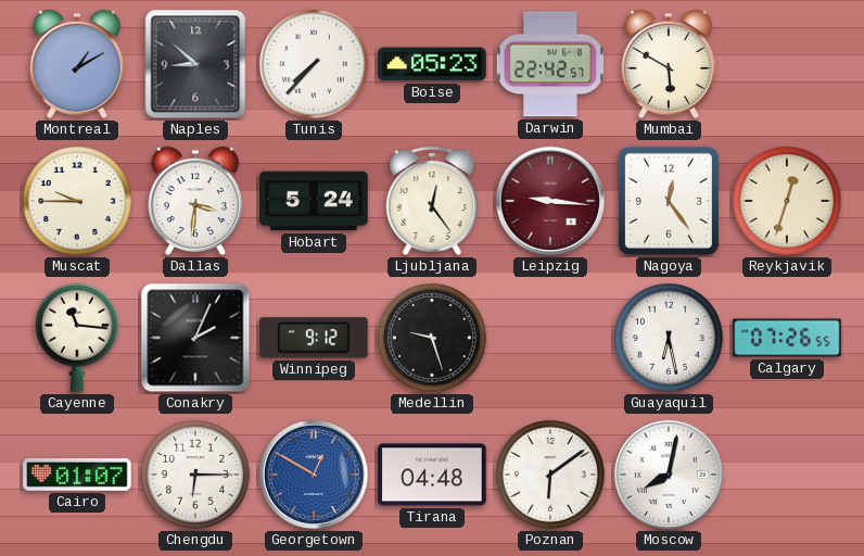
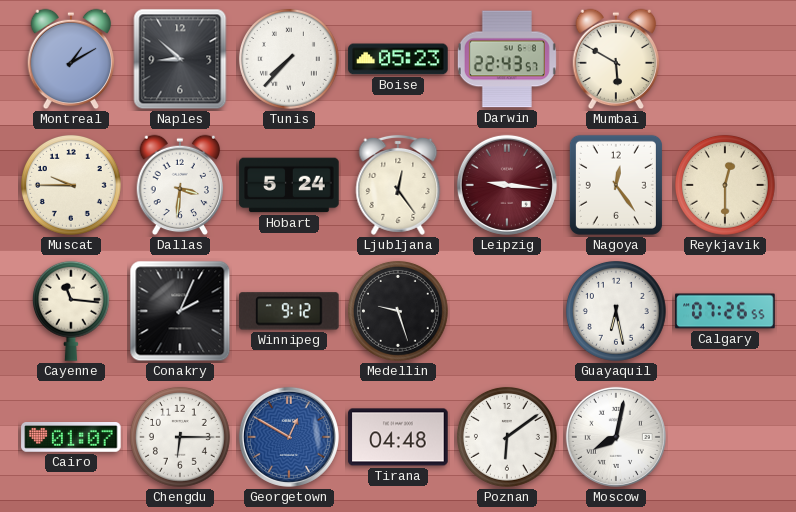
Darwin: 22:42 -> 22:43 (507, 59)
Reykjavik: 12:33 -> 12:30 (725, 185)
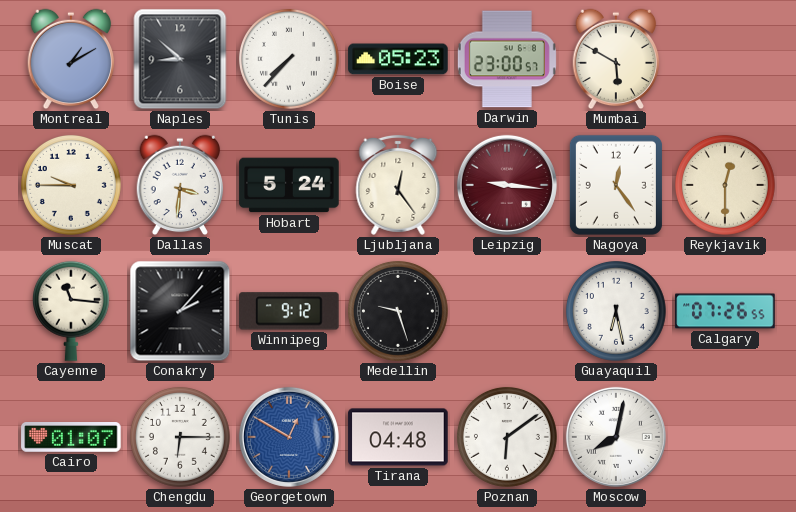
Darwin: 22:43 -> 23:00 (507, 59)
Conakry: 2:04 -> 2:07 (180, 311)
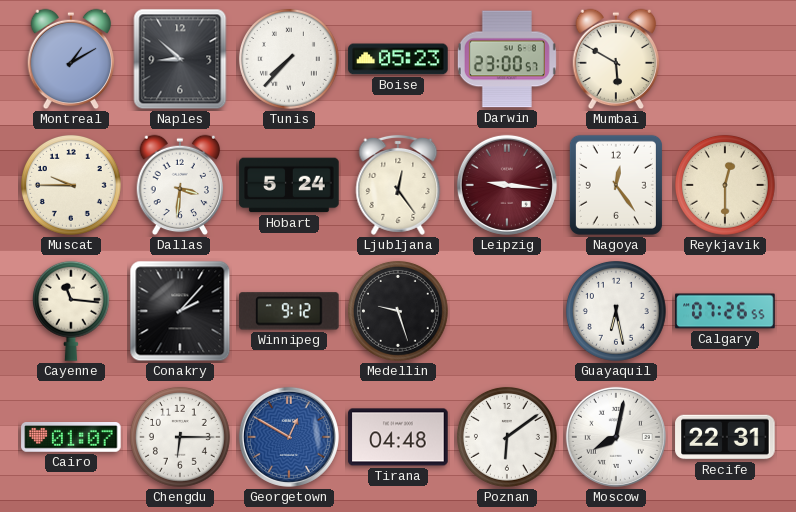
Recife: none -> 22:31 (725, 437)
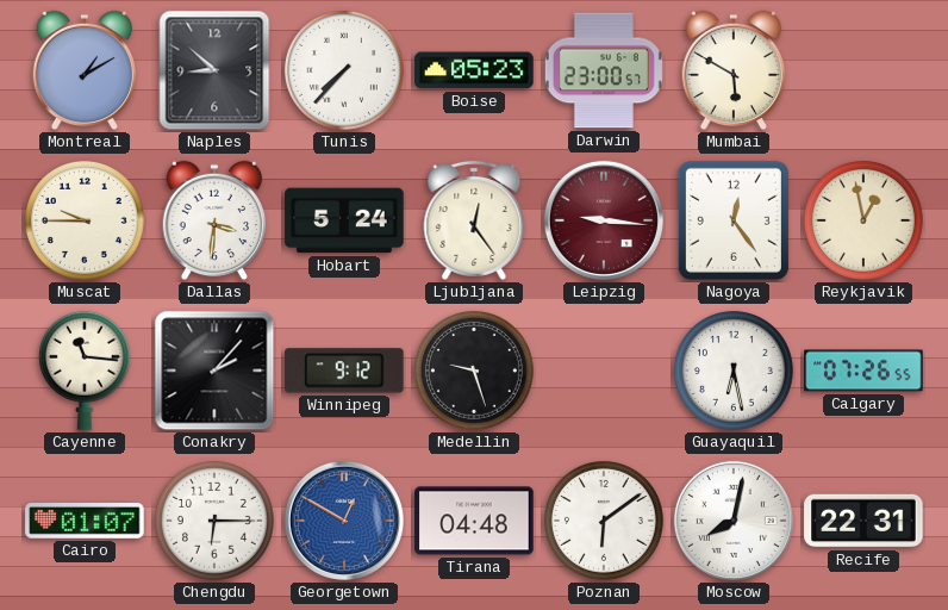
Reykjavik: 12:30 -> 12:58 (863, 220)
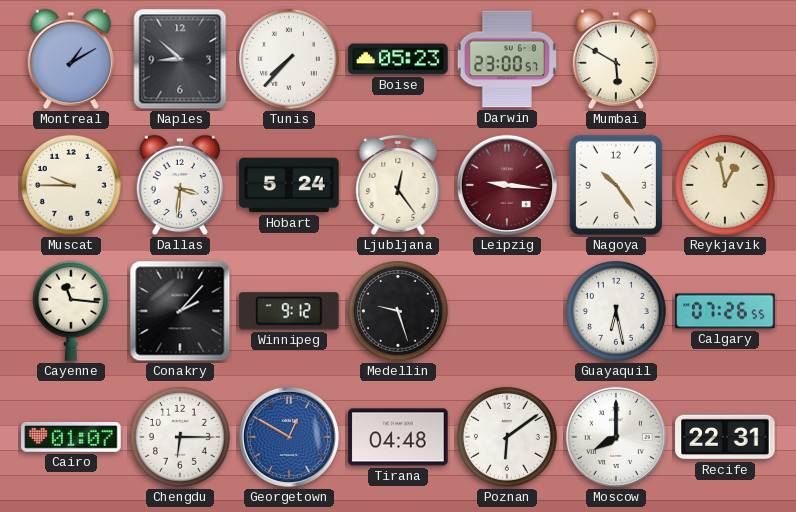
Nagoya: 12:24 -> 10:24 (616, 185)
Moscow: 8:02 -> 8:00 (616, 437)
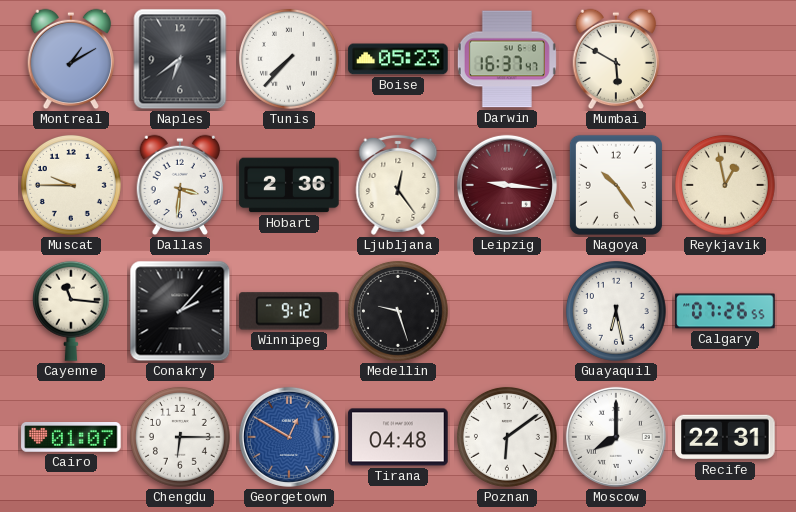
Naples: 8:52 -> 6:39 (180, 59)
Darwin: 23:00 -> 16:37 (507, 59)
Hobart: 5:24 -> 2:36 (289, 185)
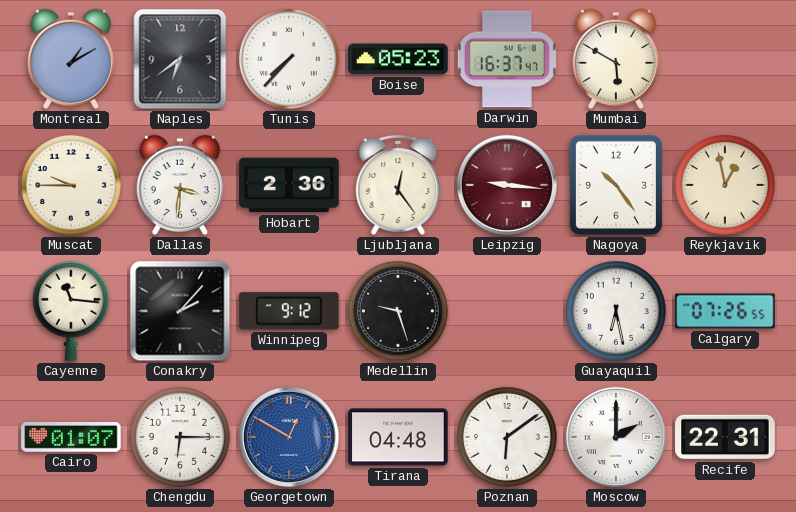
Moscow: 8:00 -> 2:00 (616, 437)
